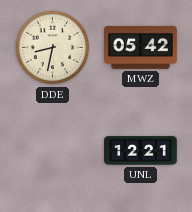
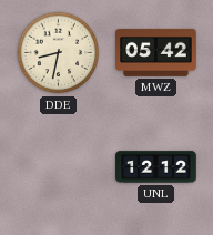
UNL: 12:21 -> 12:12 (156, 167)
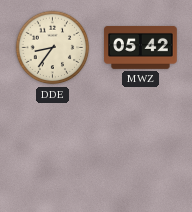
DDE: 8:32 -> 8:36 (53, 48)
UNL: 12:12 -> none (156, 167)
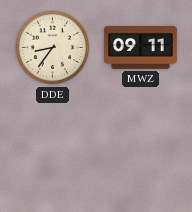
MWZ: 05:42 -> 09:11 (141, 47)
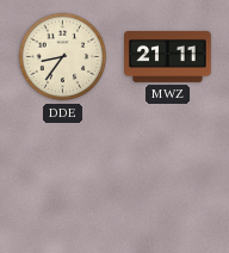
MWZ: 09:11 -> 21:11 (168, 56)
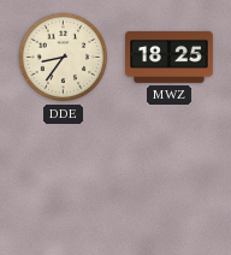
MWZ: 21:11 -> 18:25 (170, 57)
